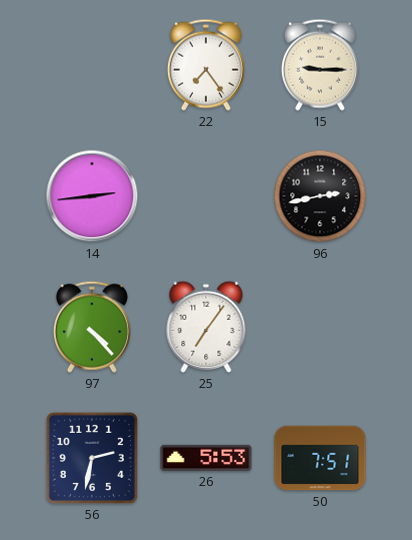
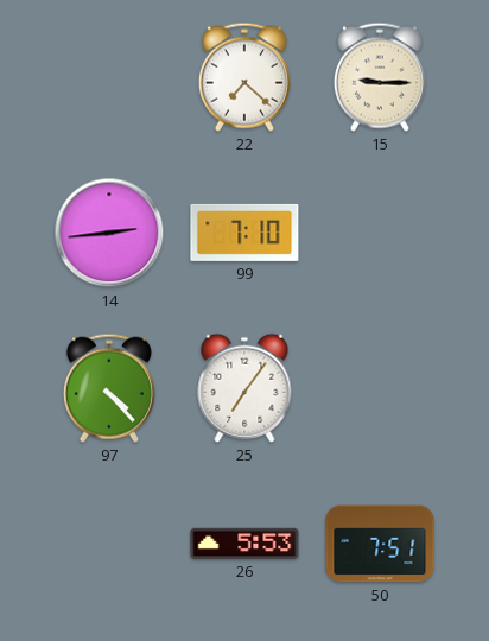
22: 7:24 -> 7:22 (244, 77)
99: none -> 7:10 (244, 233)
96: 2:43 -> none (320, 196)
56: 2:32 -> none (92, 458)
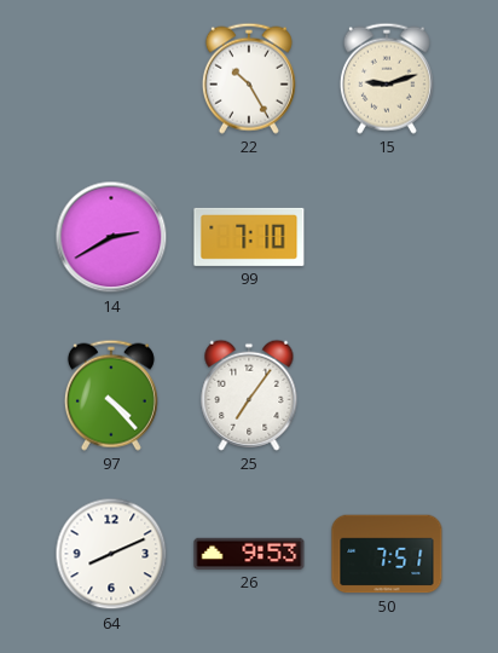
22: 7:22 -> 10:25 (249, 79)
15: 9:15 -> 9:12 (387, 79)
14: 2:44 -> 2:40 (111, 237)
64: none -> 8:11 (111, 554)
26: 5:53 -> 9:53 (249, 554)
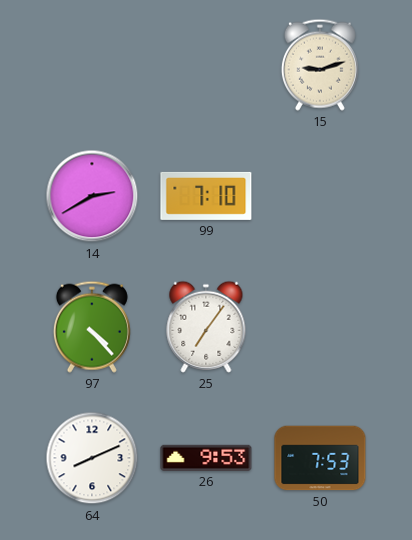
22: 10:25 -> none (249, 79)
50: 7:51 -> 7:53 (320, 458)
